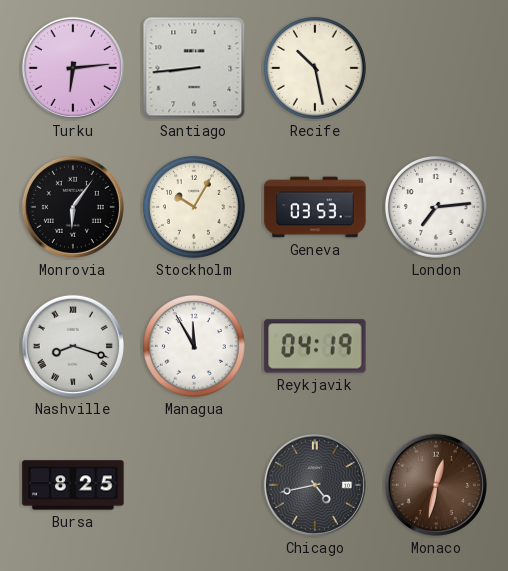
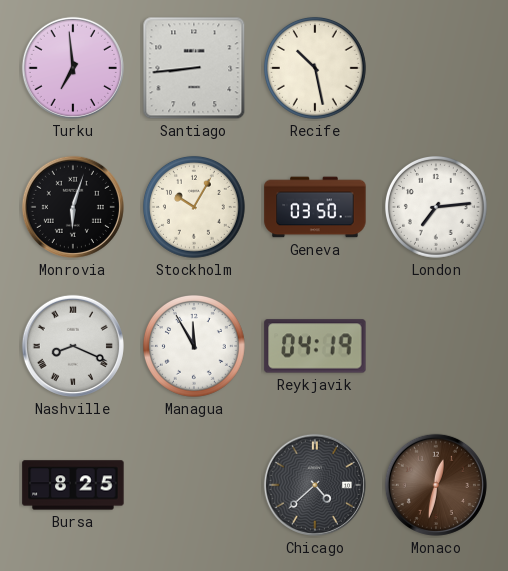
Turku: 6:14 -> 6:59 (73, 68)
Monrovia: 6:06 -> 6:03 (73, 207)
Geneva: 03:53 -> 03:50 (315, 207)
Nashville: 8:18 -> 8:19 (73, 346)
Chicago: 4:43 -> 4:38 (315, 485)
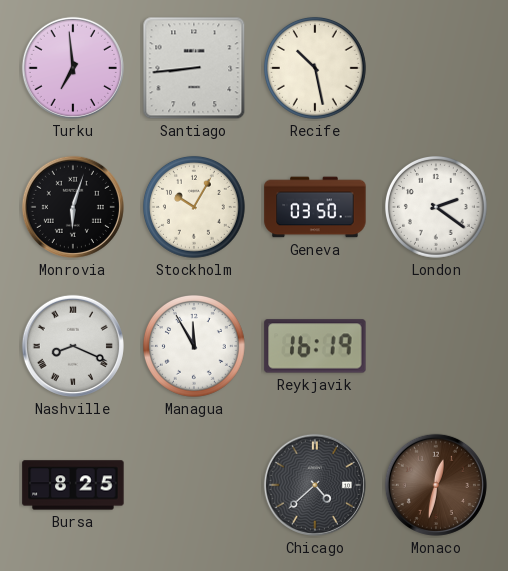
London: 7:14 -> 2:21 (436, 207)
Reykjavik: 04:19 -> 16:19 (315, 346)
